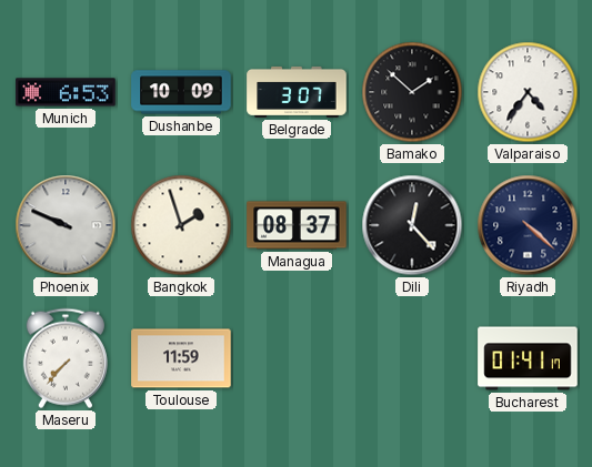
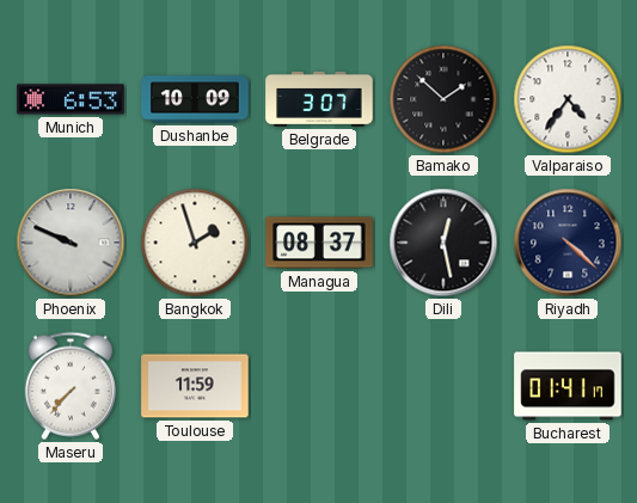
Dili: 12:23 -> 12:28 (443, 243)
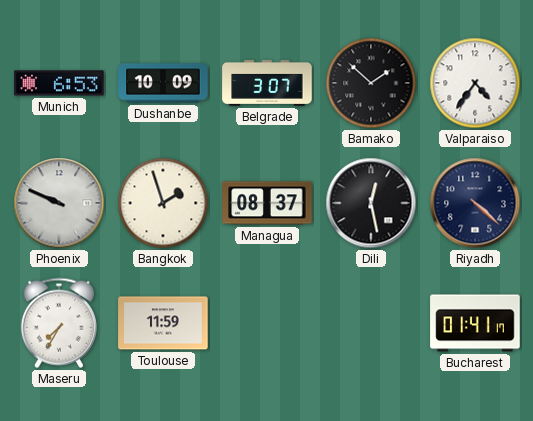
Maseru: 7:37 -> 7:35 (59, 323)
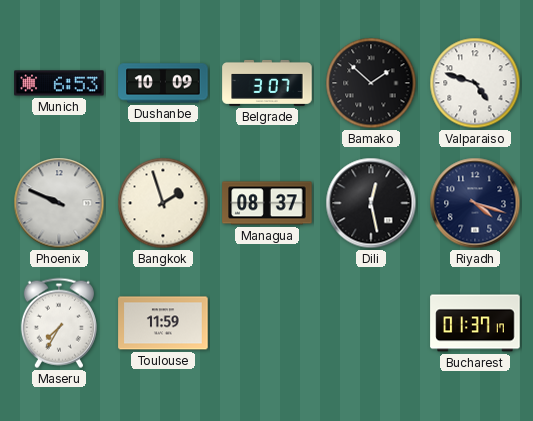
Valparaiso: 4:36 -> 4:48 (475, 83)
Riyadh: 4:22 -> 4:18 (475, 203)
Bucharest: 01:41 -> 01:37 (475, 323)
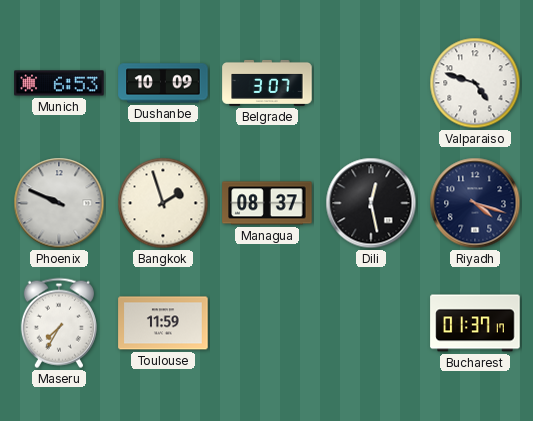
Bamako: 1:52 -> none (371, 83)
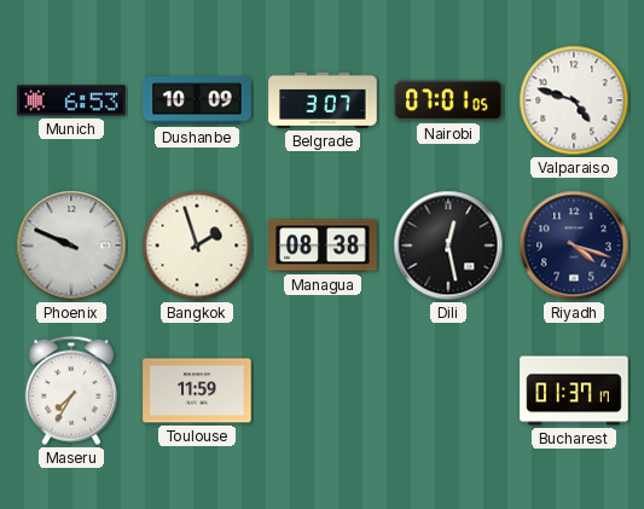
Nairobi: none -> 07:01 (448, 100)
Managua: 08:37 -> 08:38 (323, 245)
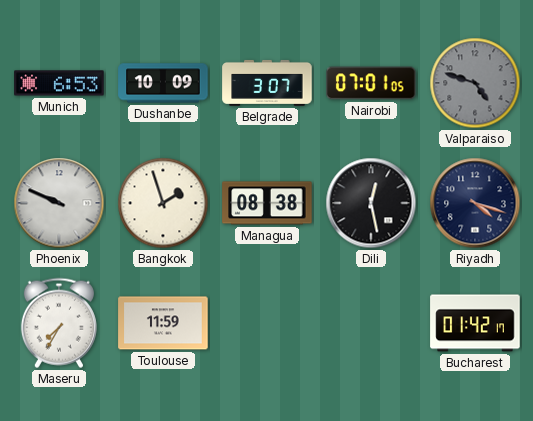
Valparaiso dial: white -> grey (475, 83)
Bucharest: 01:37 -> 01:42 (475, 323)
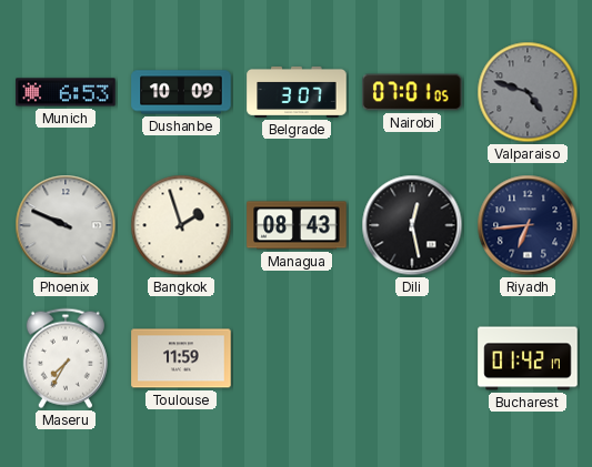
Managua: 08:38 -> 08:43 (297, 225)
Riyadh: 4:18 -> 6:44 (528, 225)
